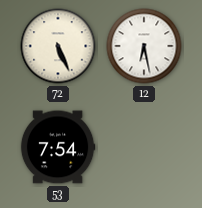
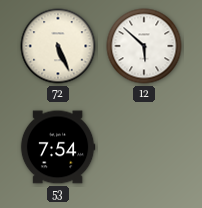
12: 6:28 -> 5:52 (144, 46)
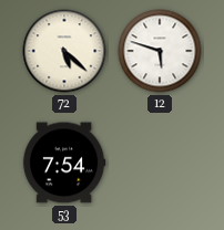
72: 5:26 -> 5:22 (64, 51)
12: 5:52 -> 5:48 (160, 51)
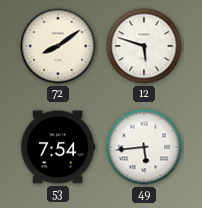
72: 5:22 -> 8:09 (58, 46)
49: none -> 5:44 (144, 147)
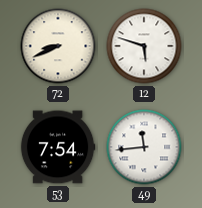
72: 8:09 -> 8:41 (58, 46)
49: 5:44 -> 11:44 (144, 147)
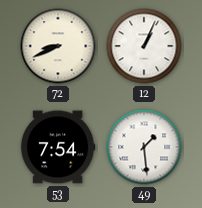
12: 5:48 -> 1:04 (144, 46)
49: 11:44 -> 1:29 (144, 147)
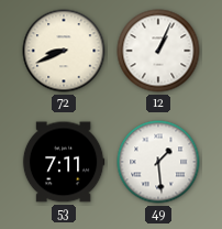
53: 7:54 -> 7:11 (64, 162)
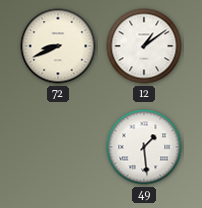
12: 1:04 -> 1:09 (144, 46)
53: 7:11 -> none (64, 162)
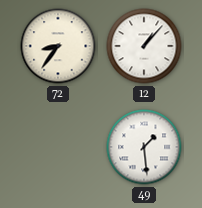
72: 8:41 -> 8:36 (58, 46)
12: 1:09 -> 1:07 (144, 46)
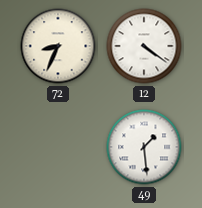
72: 8:36 -> 8:34 (58, 46)
12: 1:07 -> 4:21 (144, 46)
